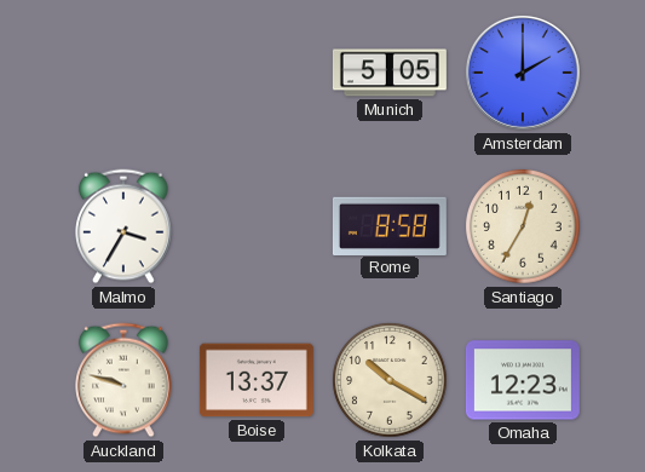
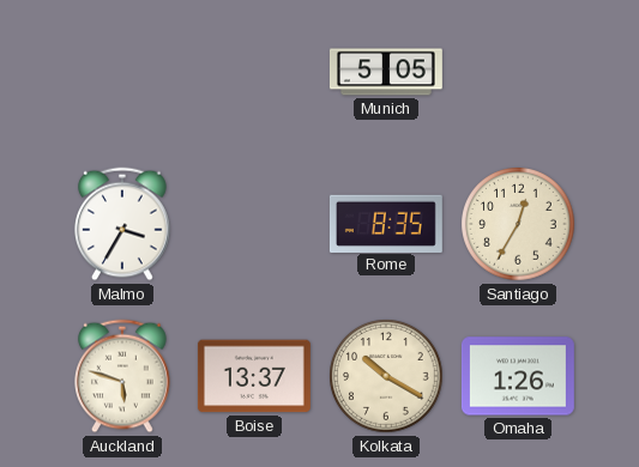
Amsterdam: 2:00 -> none (523, 73)
Rome: 8:58 -> 8:35 (386, 223)
Auckland: 9:48 -> 5:48 (123, 376)
Omaha: 12:23 -> 1:26 (518, 376)
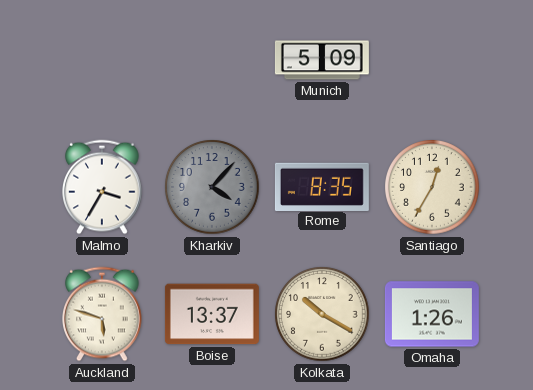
Munich: 5:05 -> 5:09 (322, 60)
Kharkiv: none -> 4:07 (212, 187)
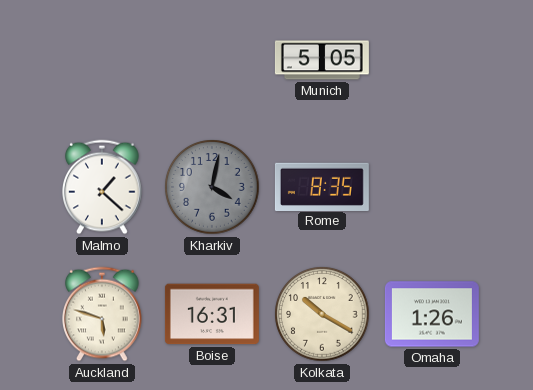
Munich: 5:09 -> 5:05 (322, 60)
Malmo: 3:35 -> 1:22 (103, 187)
Kharkiv: 4:07 -> 4:02 (212, 187)
Santiago: 12:35 -> none (432, 187)
Boise: 13:37 -> 16:31 (212, 314)
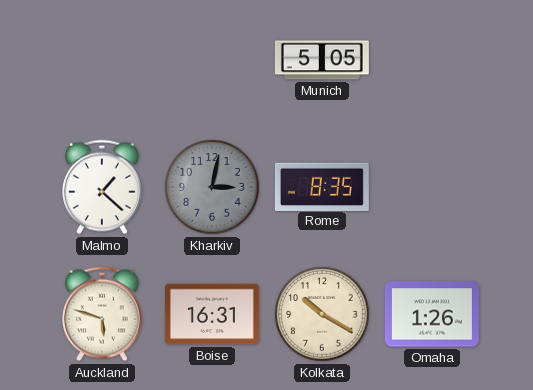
Kharkiv: 4:02 -> 3:02 (212, 187)
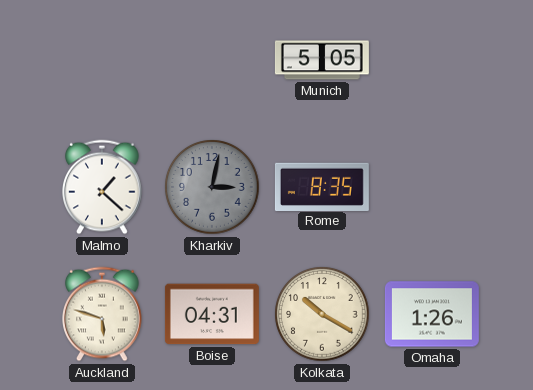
Boise: 16:31 -> 04:31 (212, 314)
